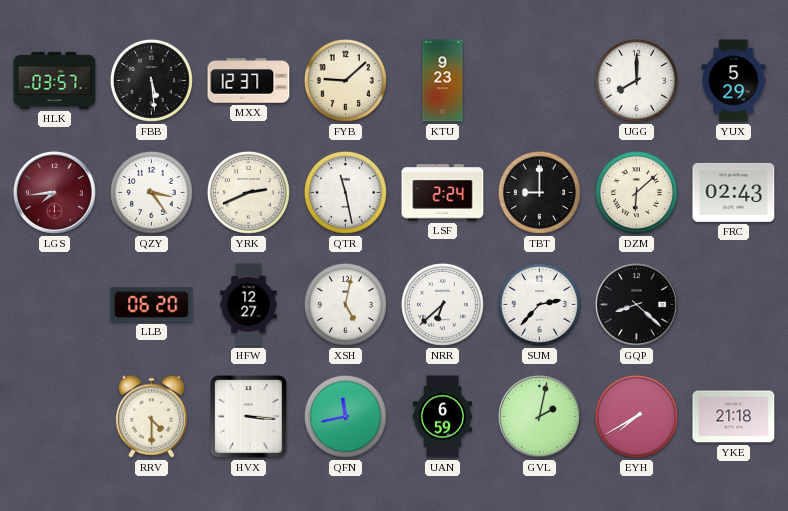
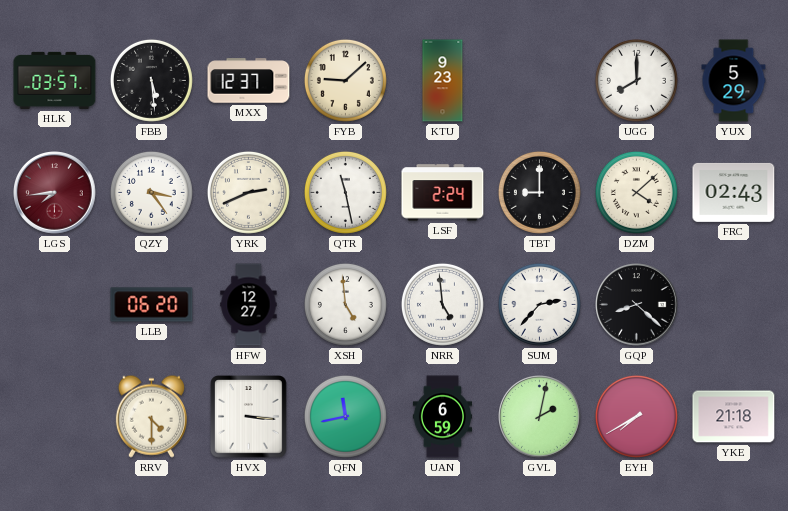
DZM: 6:08 -> 4:08 (636, 192)
XSH: 5:02 -> 4:59 (345, 304)
NRR: 6:38 -> 4:59 (442, 304)
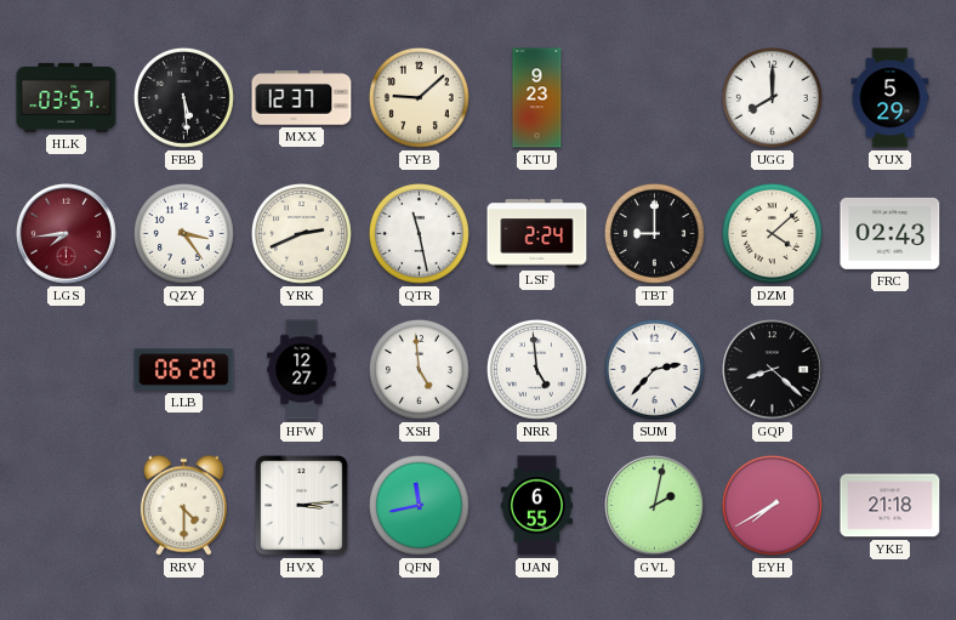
HVX: 3:16 -> 3:14 (302, 506)
UAN: 6:59 -> 6:55 (536, 506)
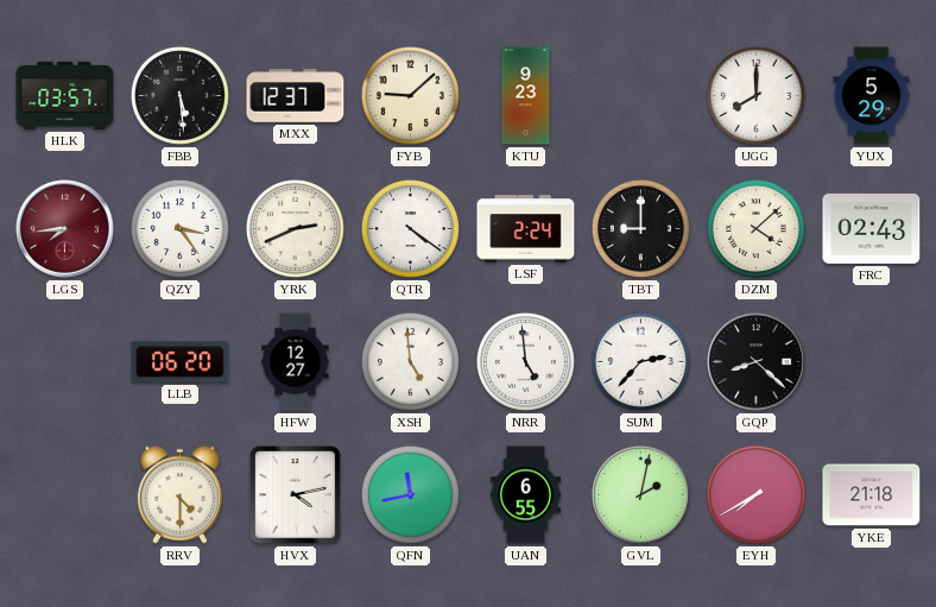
QTR: 11:28 -> 4:21 (410, 228)
HVX: 3:14 -> 4:13 (296, 495)
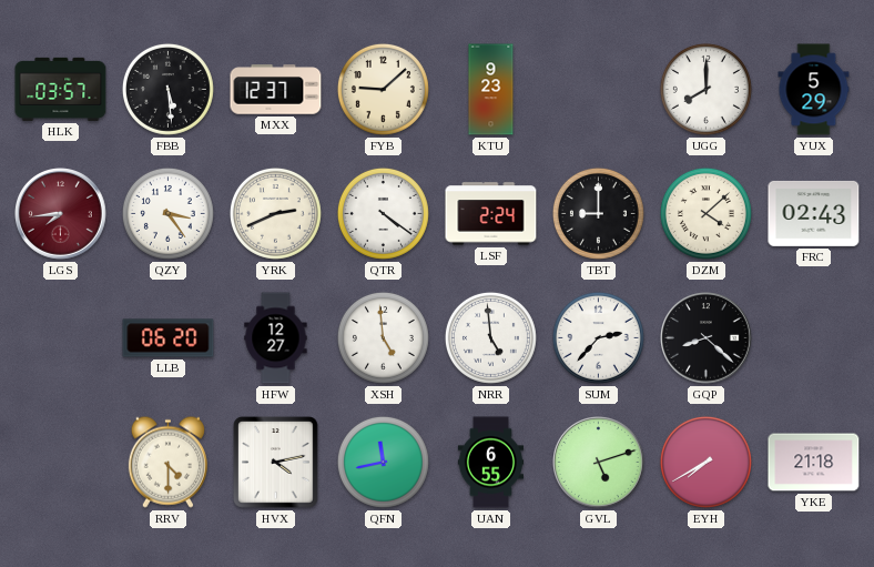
GVL: 2:02 -> 5:12 (599, 463)
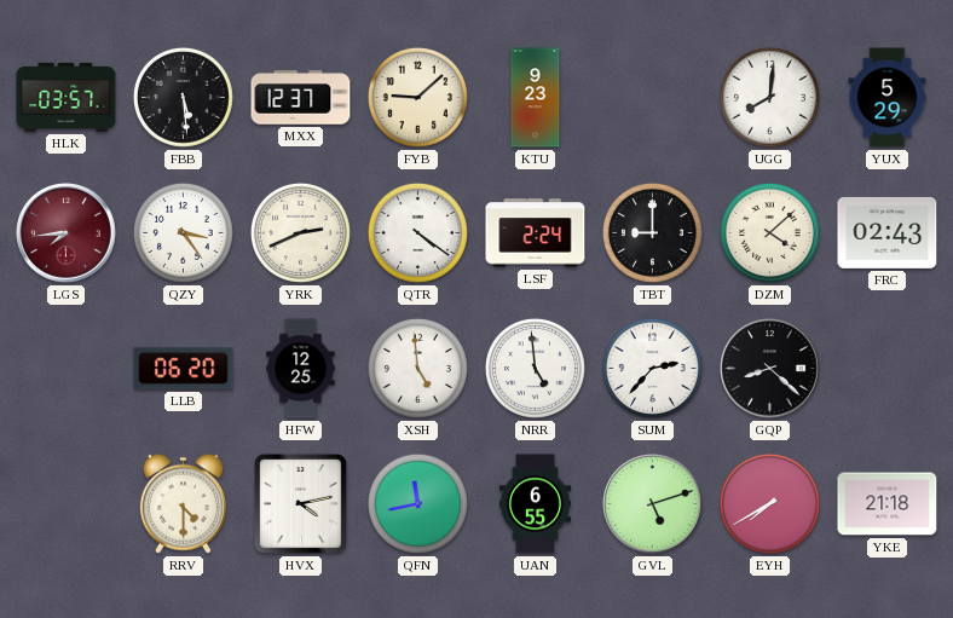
UGG: 8:00 -> 8:01 (769, 97)
HFW: 12:27 -> 12:25 (301, 369)
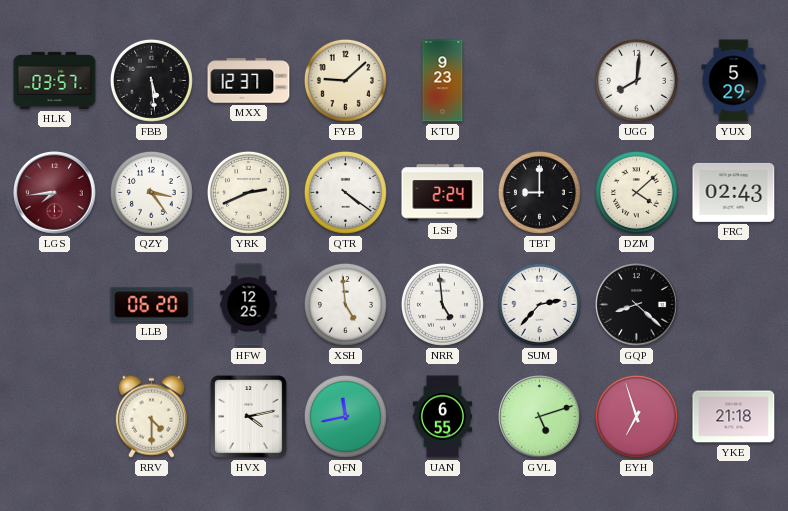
EYH: 7:40 -> 6:57 (636, 416)
